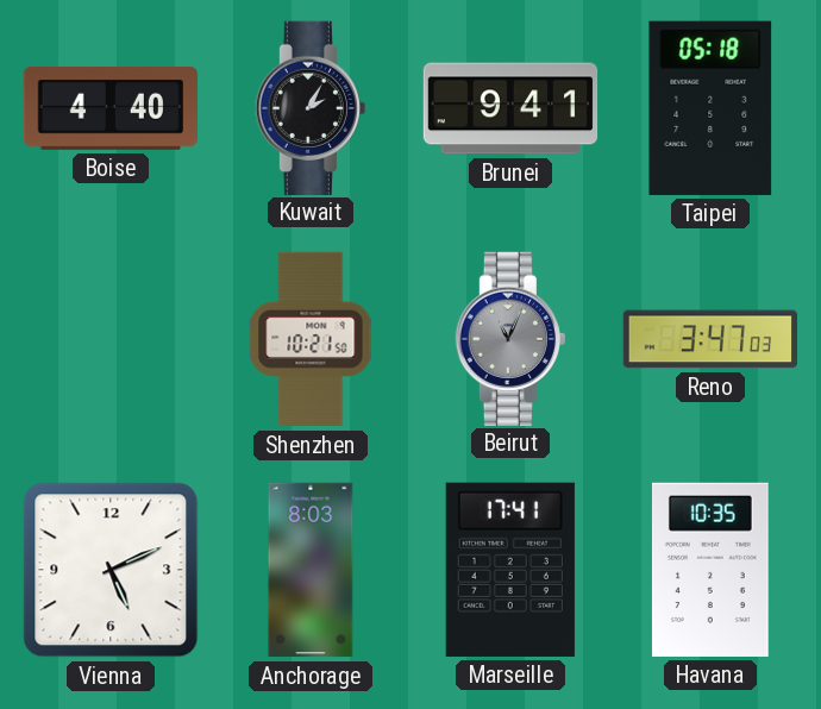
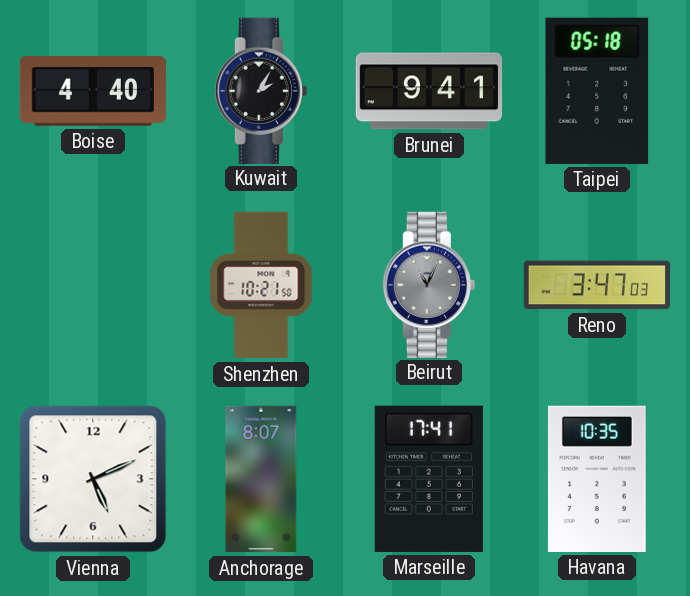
Anchorage: 8:03 -> 8:07 (261, 479)
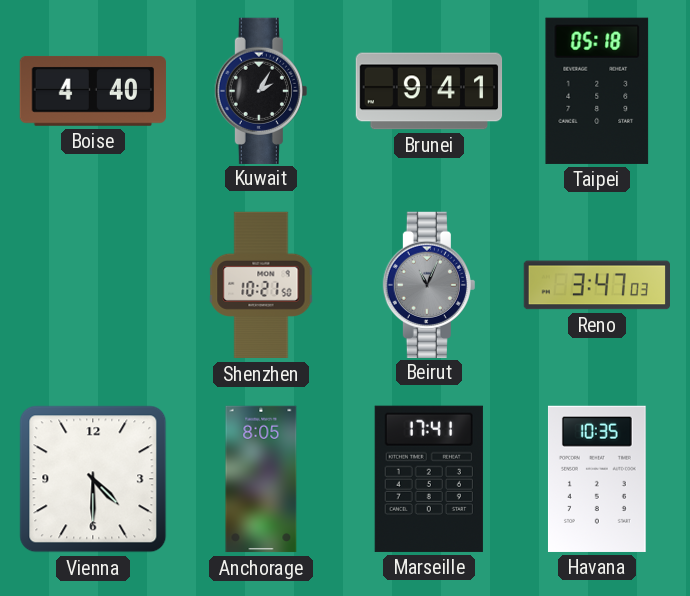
Vienna: 5:11 -> 4:30 (93, 479)
Anchorage: 8:07 -> 8:05 (261, 479)
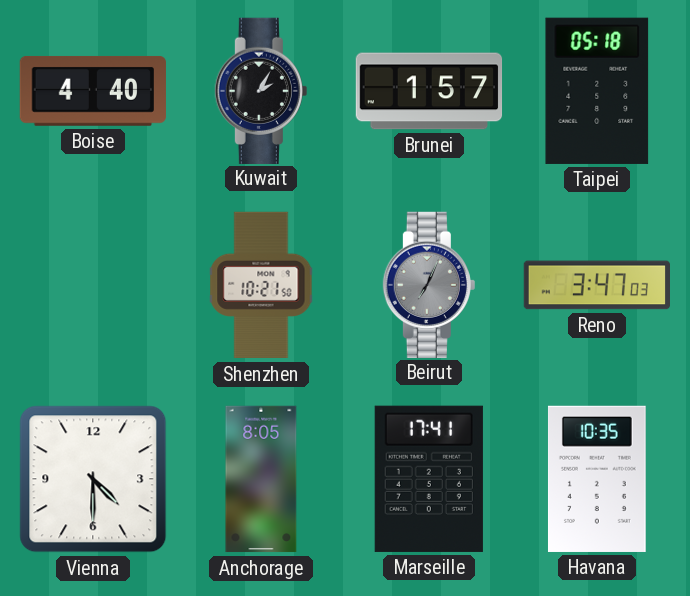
Brunei: 9:41 -> 1:57 (429, 91)
Beirut: 11:04 -> 7:04 (429, 284)
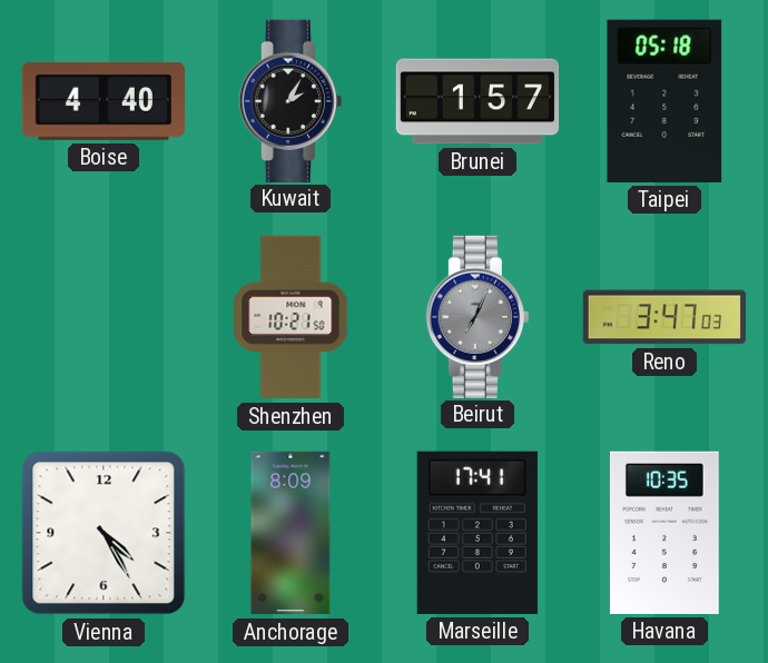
Vienna: 4:30 -> 4:25 (104, 533)
Anchorage: 8:05 -> 8:09 (291, 533)
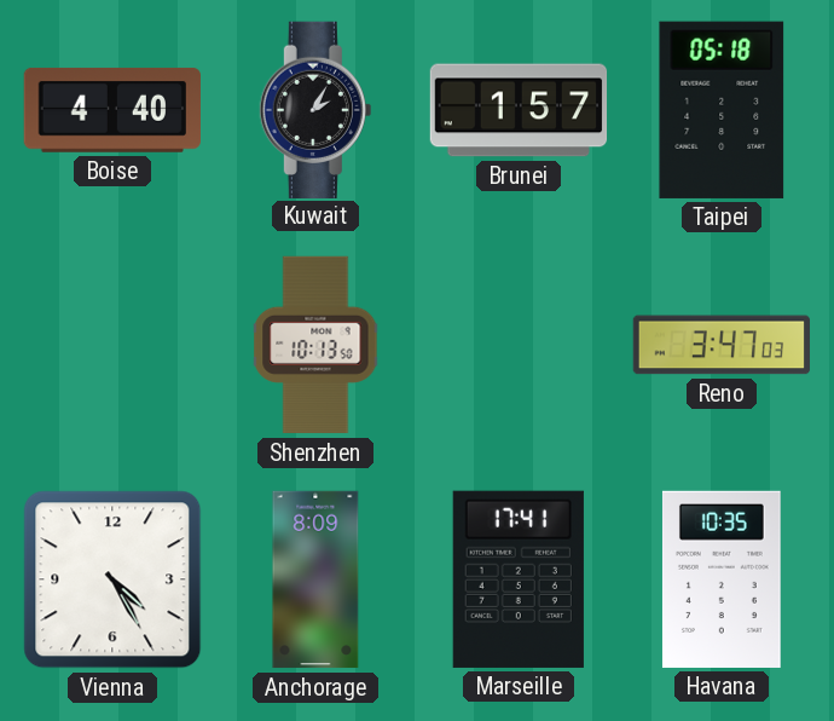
Shenzhen: 10:21 -> 10:13 (315, 345)
Beirut: 7:04 -> none (477, 316)
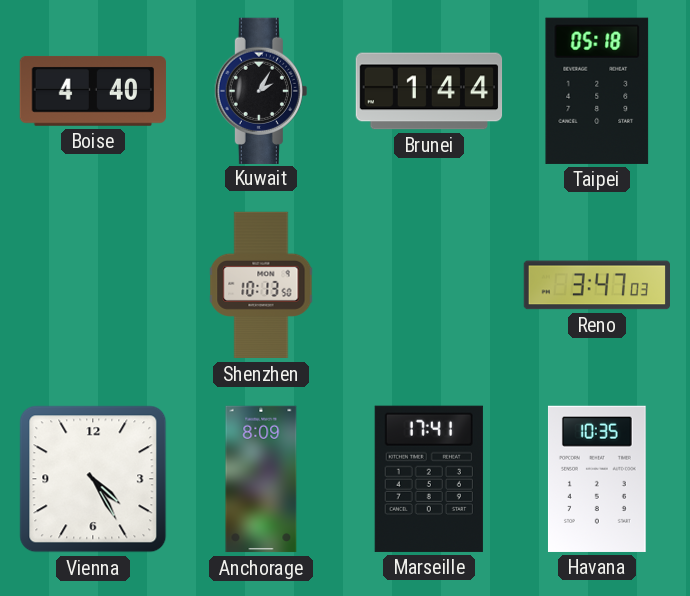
Brunei: 1:57 -> 1:44 (429, 91)
